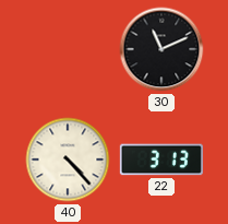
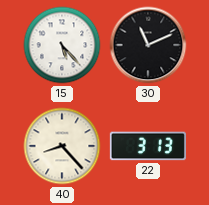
15: none -> 5:23 (62, 45)
40: 4:23 -> 8:23 (62, 146)
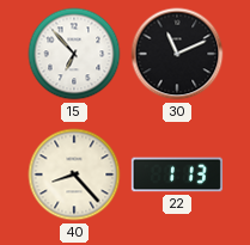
15: 5:23 -> 6:53 (74, 54)
22: 3:13 -> 1:13 (177, 174)
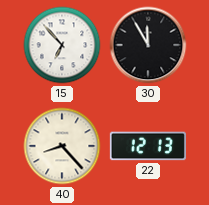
30: 11:11 -> 11:55 (148, 45)
22: 1:13 -> 12:13 (148, 146)
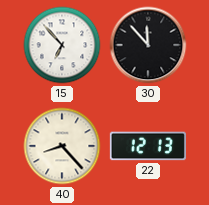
30: 11:55 -> 11:53 (148, 45)
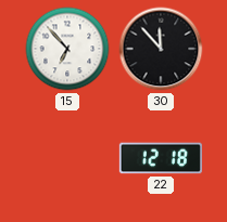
40: 8:23 -> none (62, 146)
22: 12:13 -> 12:18 (161, 158)
